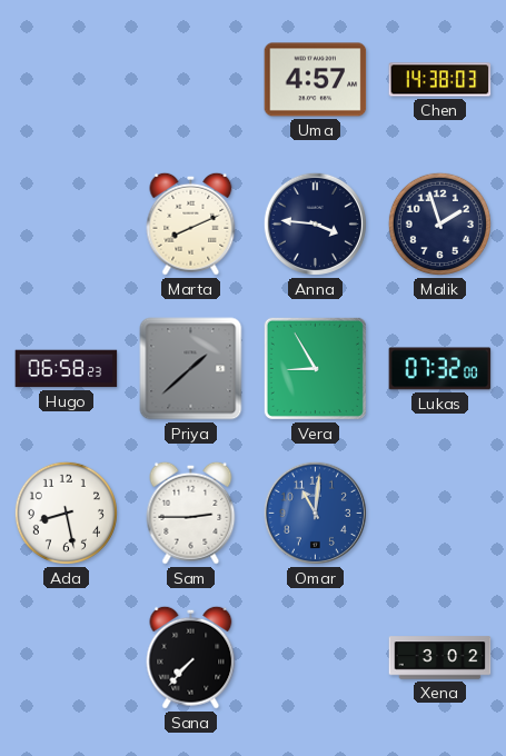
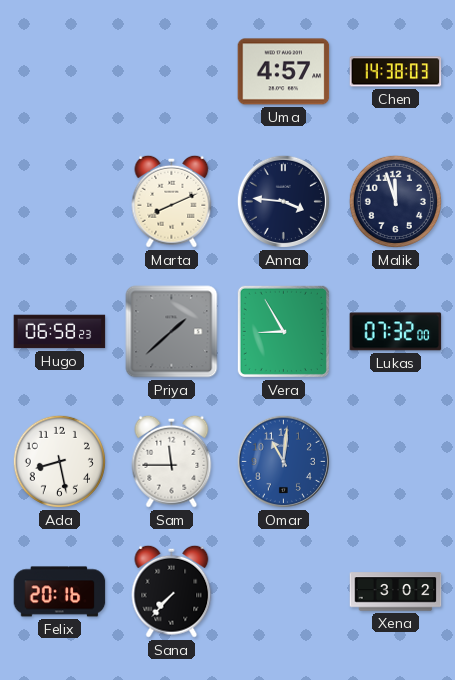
Malik: 1:57 -> 11:57 (395, 201)
Sam: 2:45 -> 11:45 (172, 461)
Felix: none -> 20:16 (60, 592)
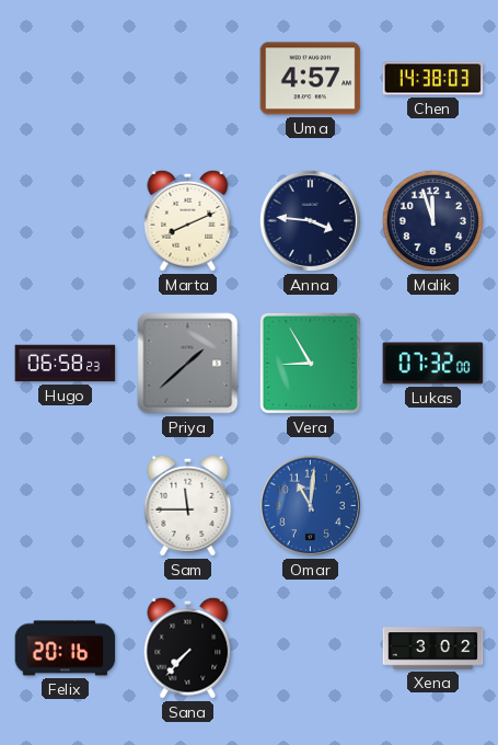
Ada: 8:28 -> none (59, 461)
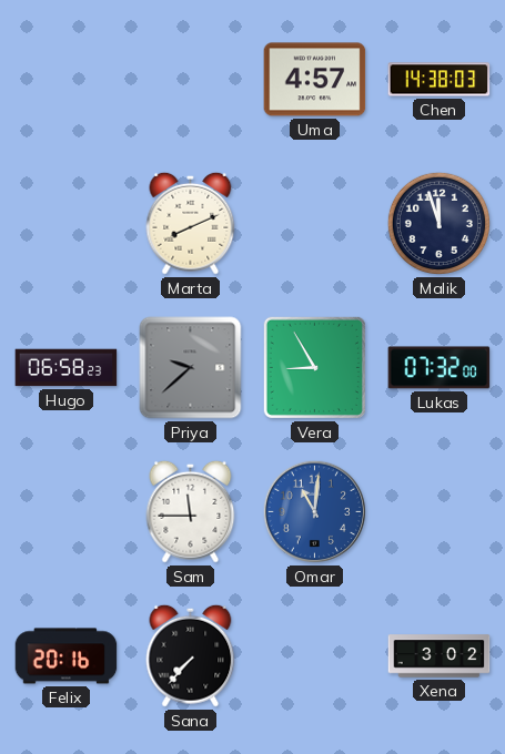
Anna: 3:46 -> none (310, 220)
Priya: 1:38 -> 9:38 (191, 368)
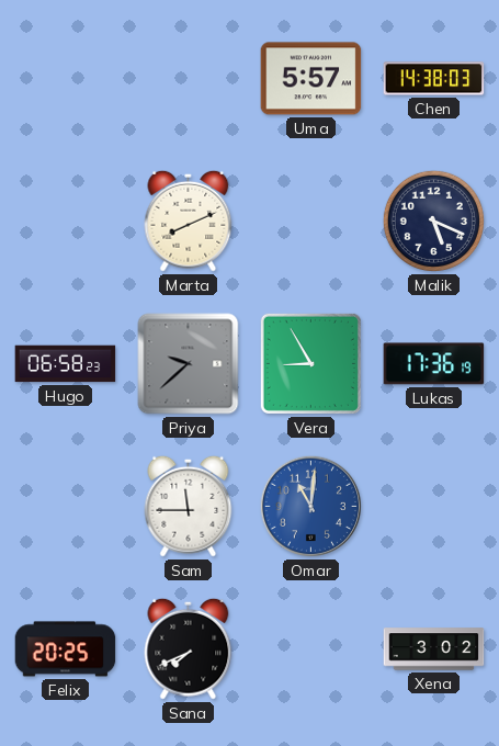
Uma: 4:57 -> 5:57 (311, 79)
Malik: 11:57 -> 5:19 (433, 221)
Lukas: 07:32 -> 17:36 (434, 364)
Felix: 20:16 -> 20:25 (66, 649)
Sana: 7:37 -> 7:41 (189, 648)
